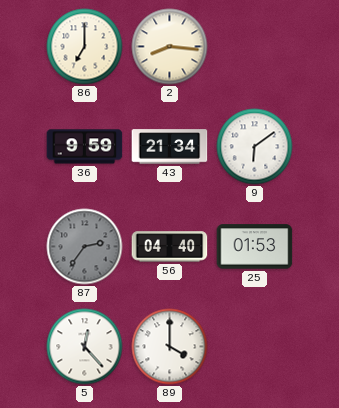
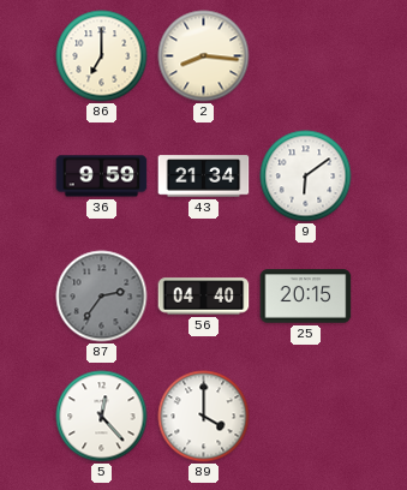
25: 01:53 -> 20:15 (306, 297)
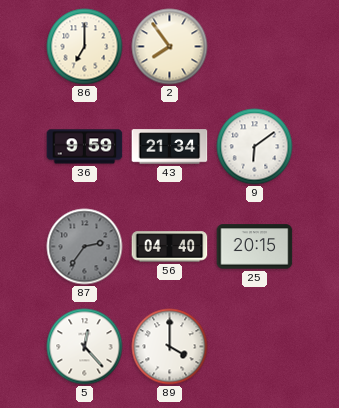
2: 8:16 -> 7:54 (170, 47)
